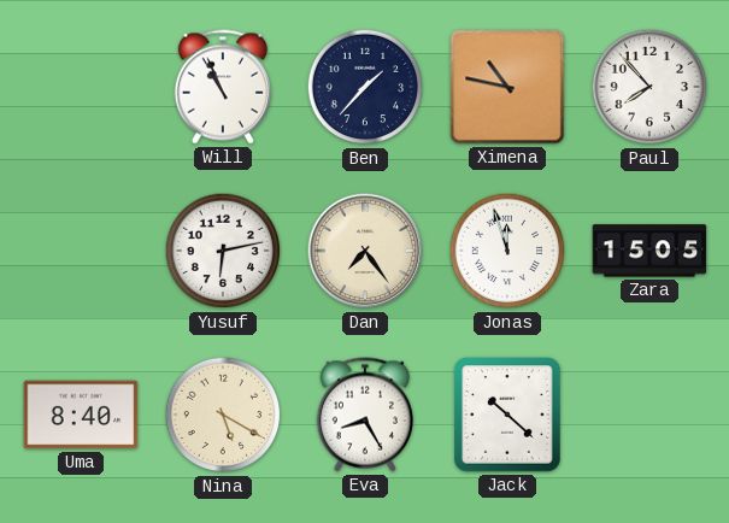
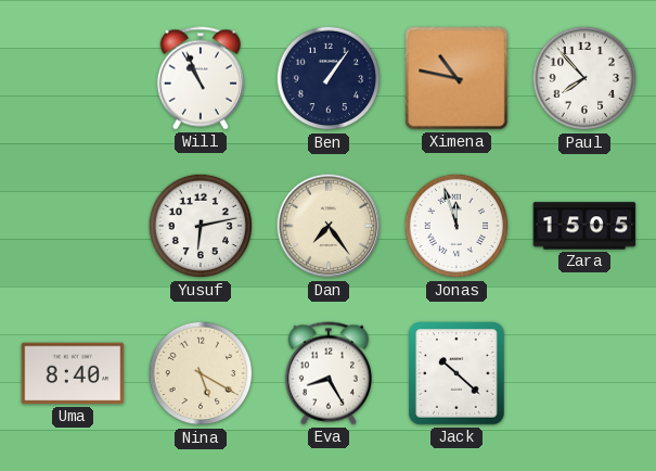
Ben: 1:37 -> 1:06 (329, 78)
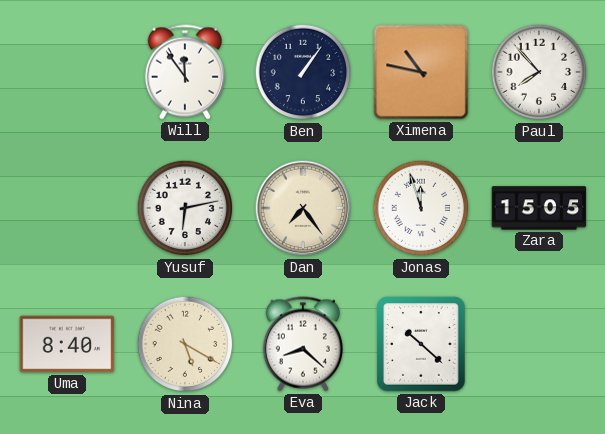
Will: 10:56 -> 11:54 (185, 72)
Eva: 8:25 -> 8:22 (303, 344)
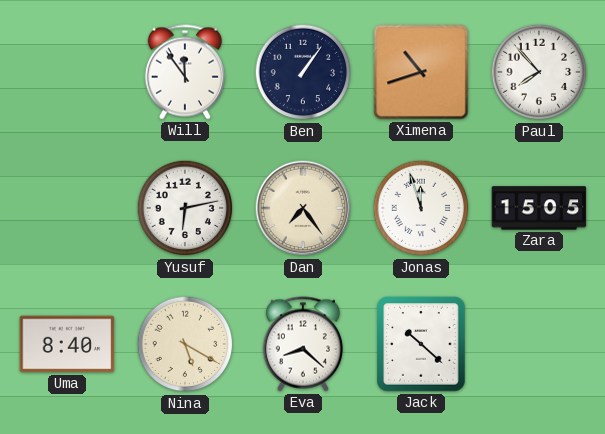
Ximena: 10:47 -> 10:42 (421, 72)
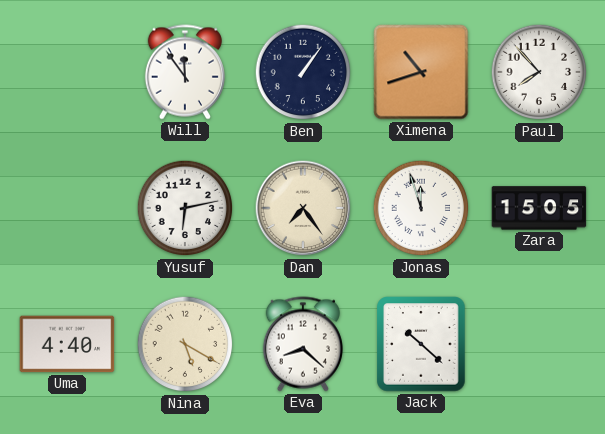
Uma: 8:40 -> 4:40 (67, 344)
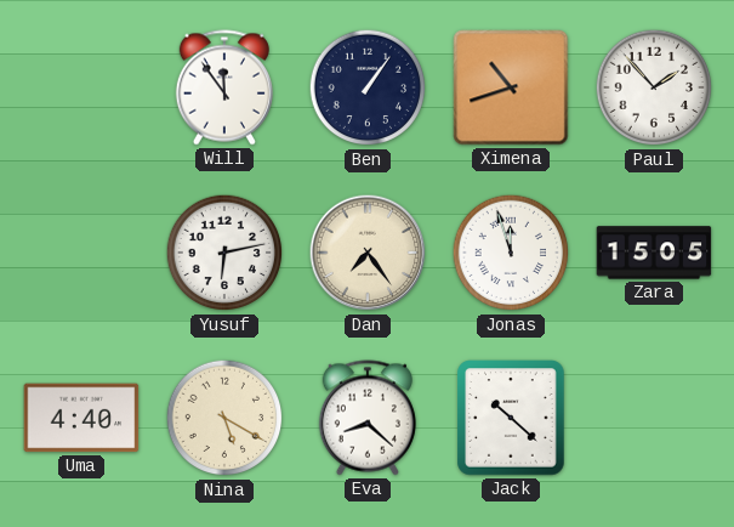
Paul: 7:53 -> 1:53 (654, 87)
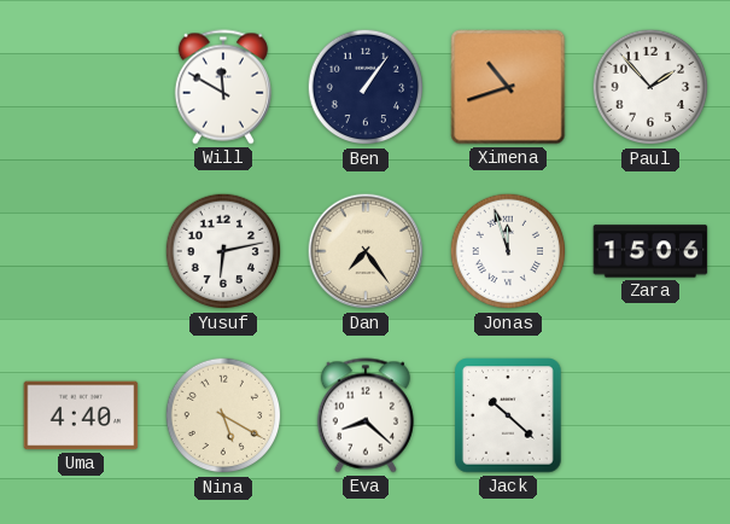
Will: 11:54 -> 11:50 (223, 87)
Zara: 15:05 -> 15:06 (650, 251)
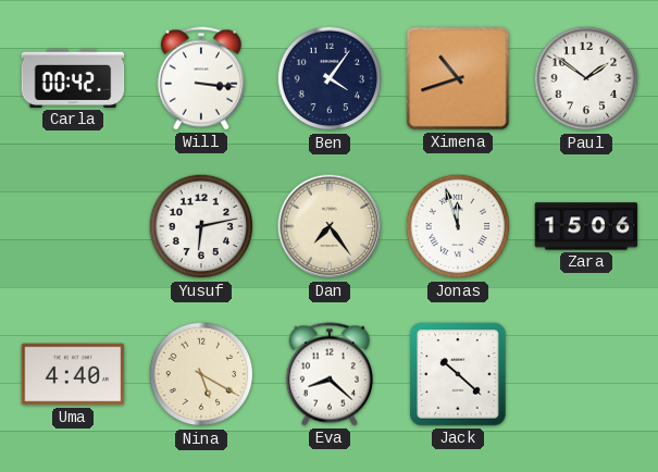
Carla: none -> 00:42 (73, 78)
Will: 11:50 -> 3:16 (201, 78)
Ben: 1:06 -> 4:06 (330, 78)
Paul: 1:53 -> 1:51 (586, 78)
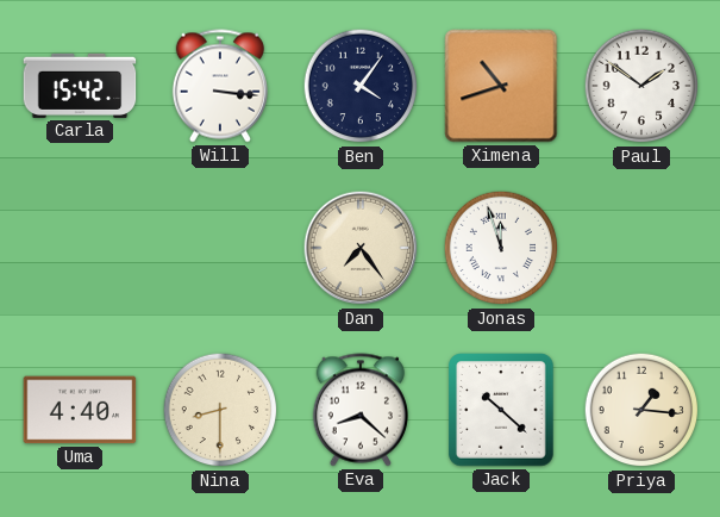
Carla: 00:42 -> 15:42 (80, 86)
Yusuf: 6:13 -> none (201, 226)
Zara: 15:06 -> none (586, 226)
Nina: 5:20 -> 8:30 (220, 410)
Priya: none -> 1:16 (641, 410)
